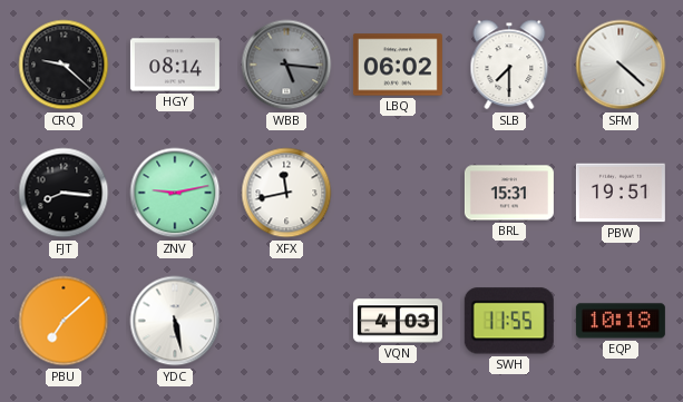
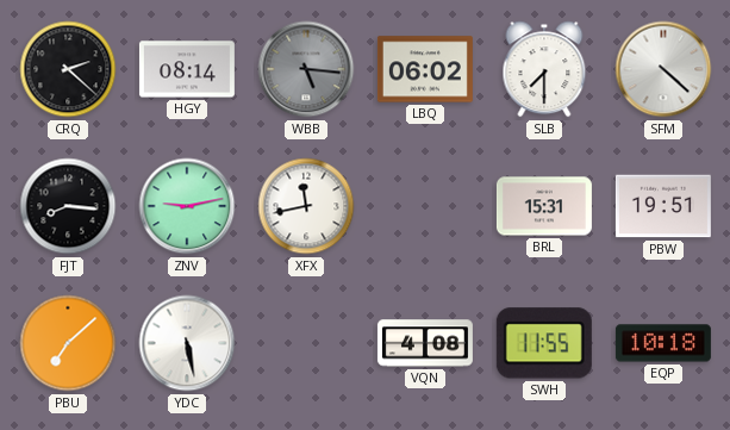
CRQ: 9:22 -> 2:22 (68, 69)
VQN: 4:03 -> 4:08 (425, 343)
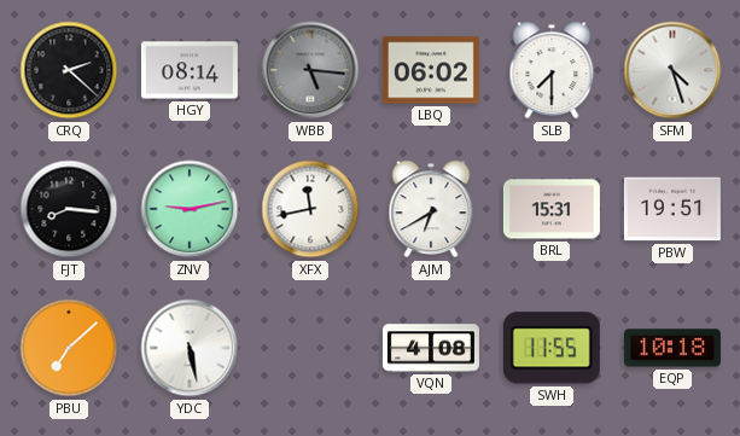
SFM: 4:22 -> 4:27 (672, 70)
AJM: none -> 6:40 (431, 209)
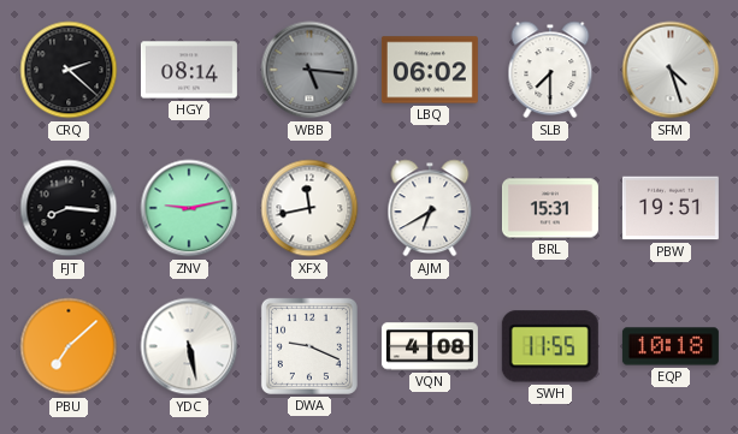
DWA: none -> 9:19 (309, 346)
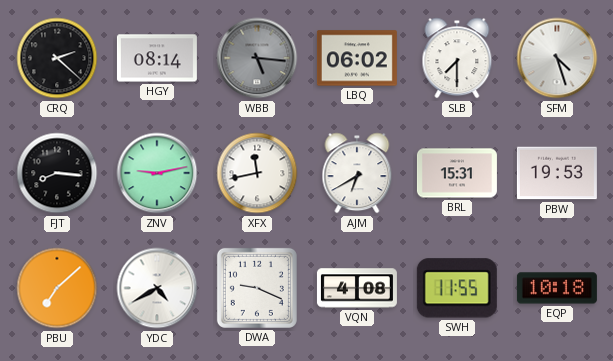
PBW: 19:51 -> 19:53 (557, 173)
YDC: 5:28 -> 4:40 (157, 288)
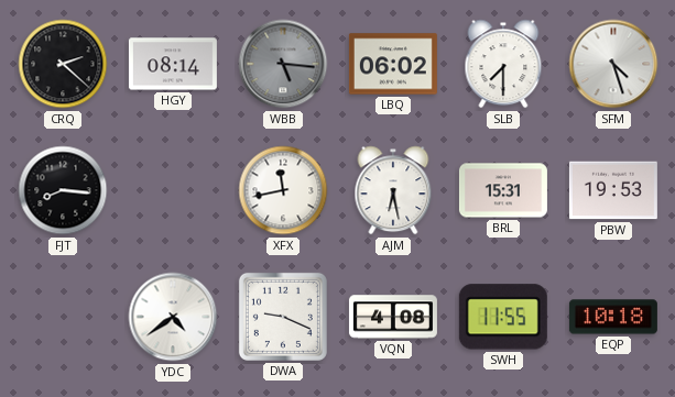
ZNV: 9:13 -> none (157, 173)
AJM: 6:40 -> 6:28 (393, 190)
PBU: 7:08 -> none (57, 288)
YDC: 4:40 -> 4:39 (173, 317)
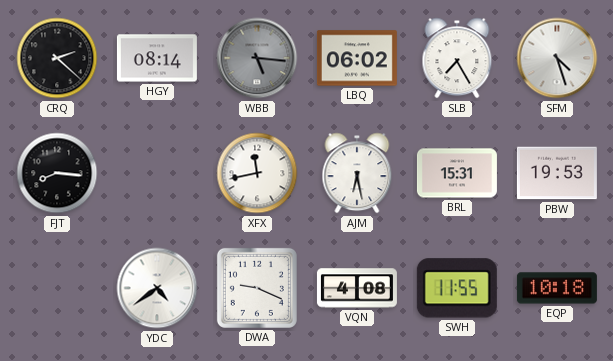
SLB: 7:30 -> 7:25 (457, 58)
